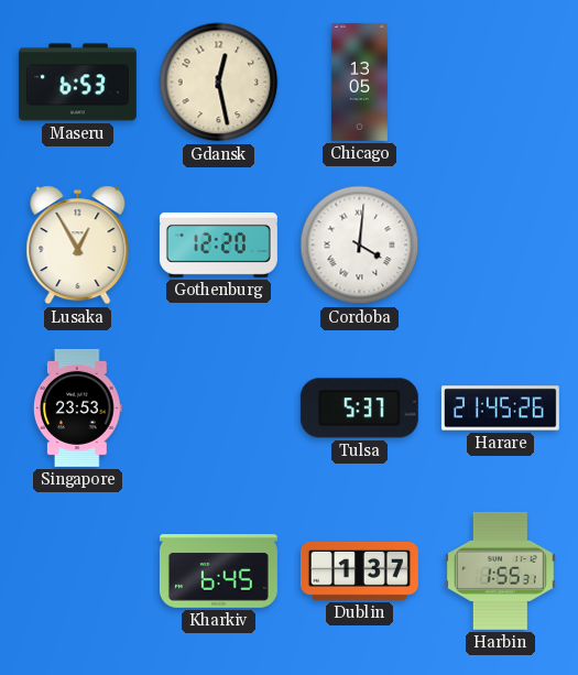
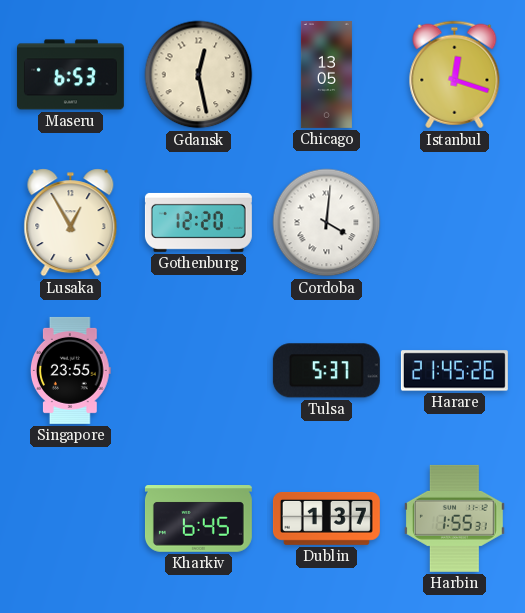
Istanbul: none -> 12:18 (455, 75)
Singapore: 23:53 -> 23:55 (70, 370)
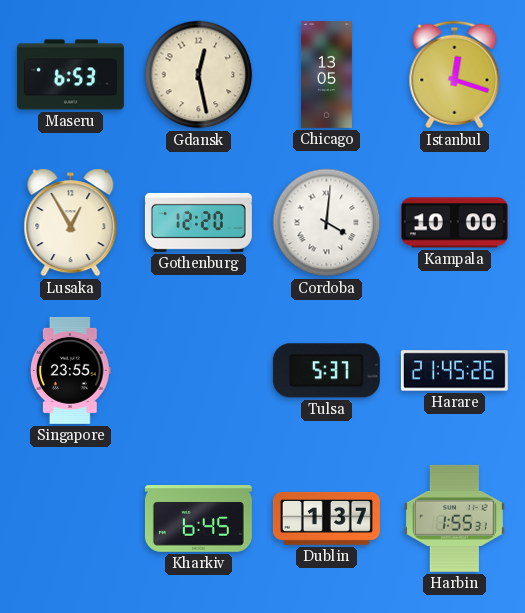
Kampala: none -> 10:00 (454, 223)
